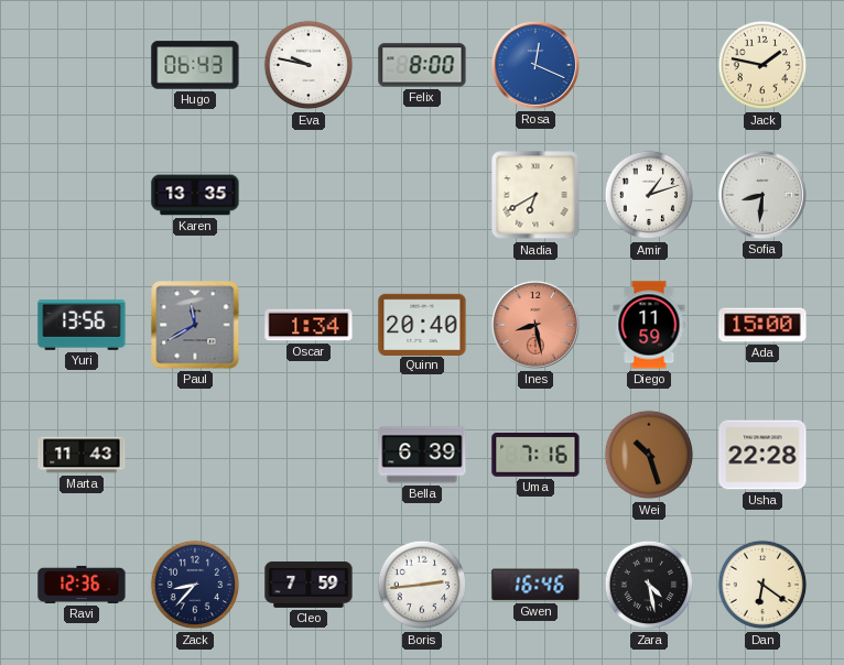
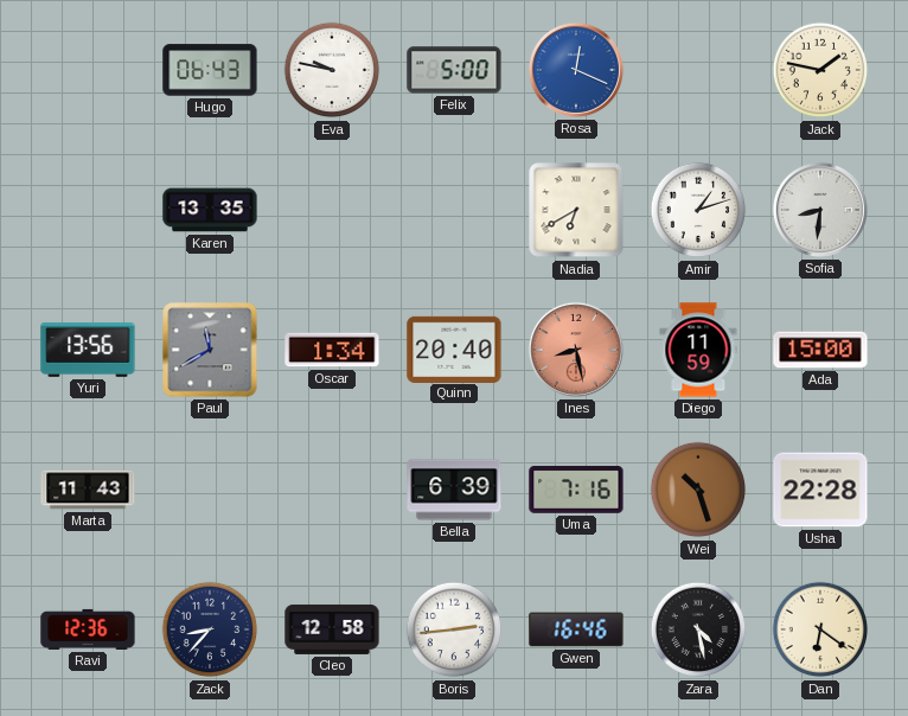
Felix: 8:00 -> 5:00 (454, 70)
Cleo: 7:59 -> 12:58 (332, 629)
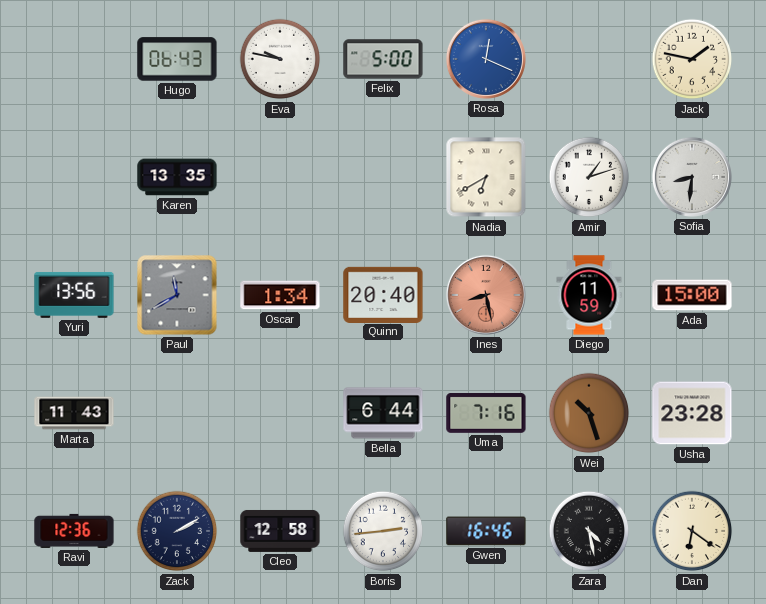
Bella: 6:39 -> 6:44 (383, 413)
Usha: 22:28 -> 23:28 (692, 413)
Zack: 8:37 -> 2:10 (177, 531)
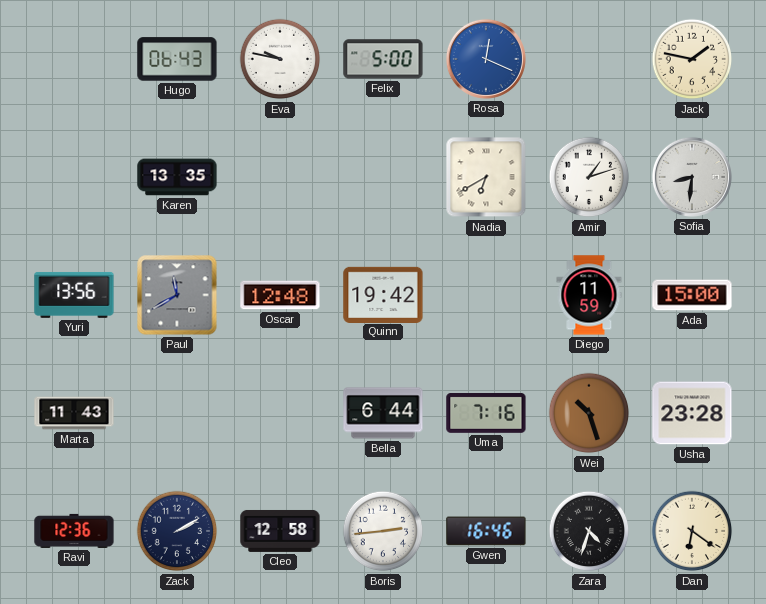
Oscar: 1:34 -> 12:48 (280, 295)
Quinn: 20:40 -> 19:42 (383, 294)
Ines: 8:28 -> none (486, 295)
Zara: 4:28 -> 4:33 (589, 531)
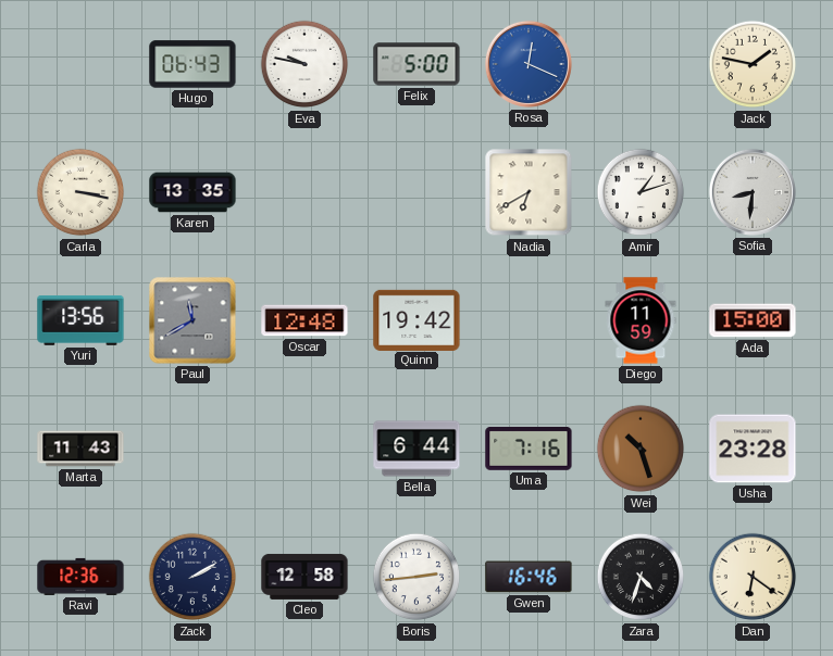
Carla: none -> 3:17 (80, 192)
